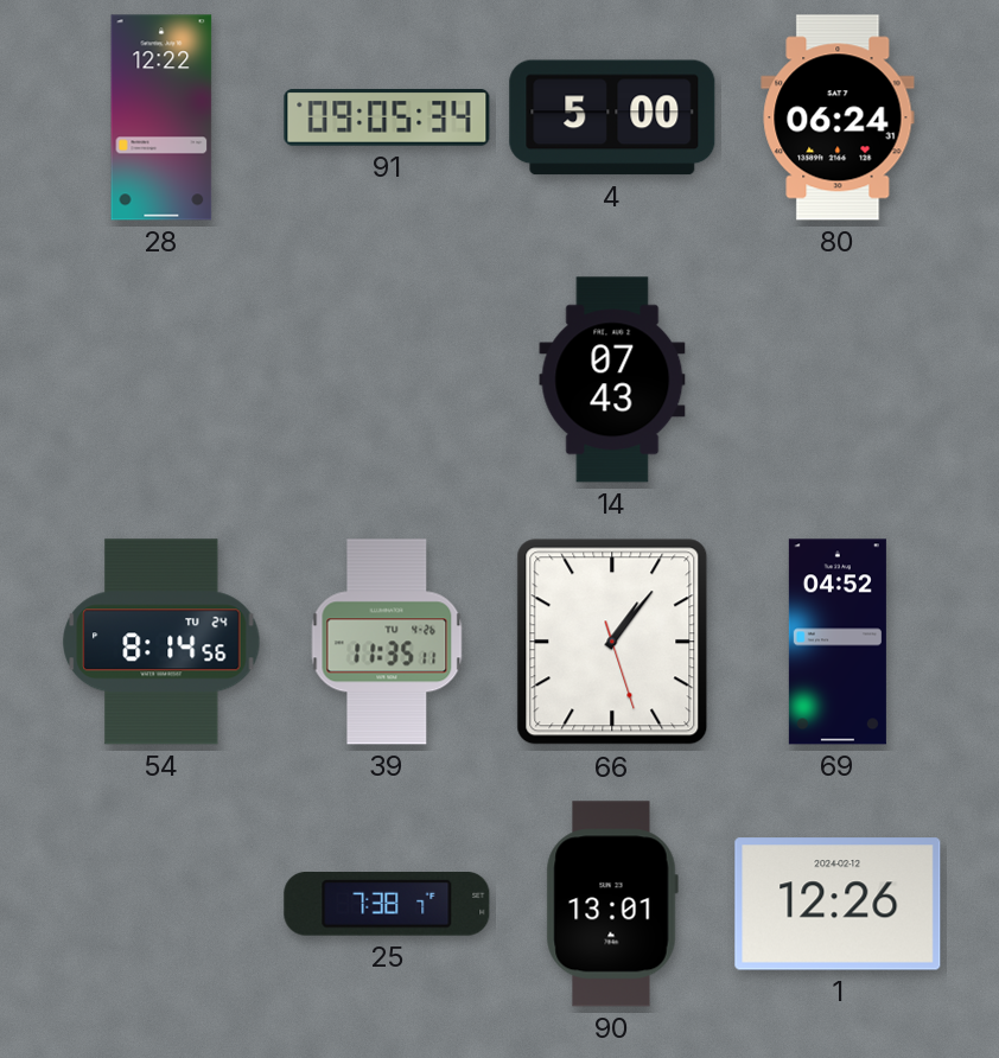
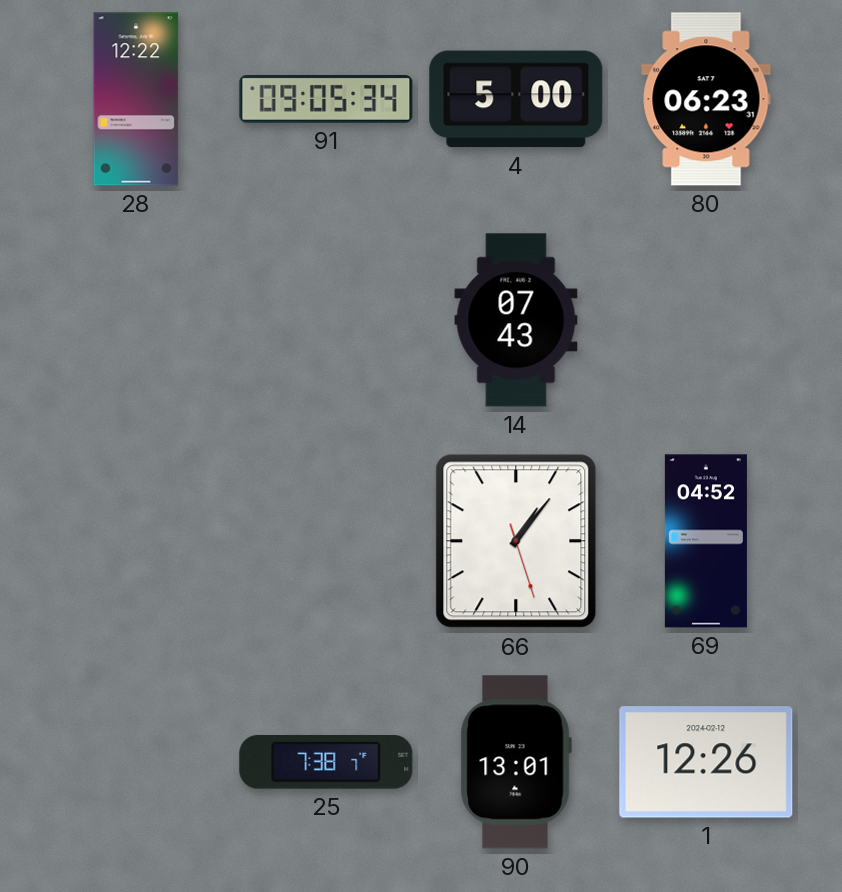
80: 06:24 -> 06:23 (706, 99)
54: 8:14 -> none (161, 642)
39: 11:35 -> none (387, 642)
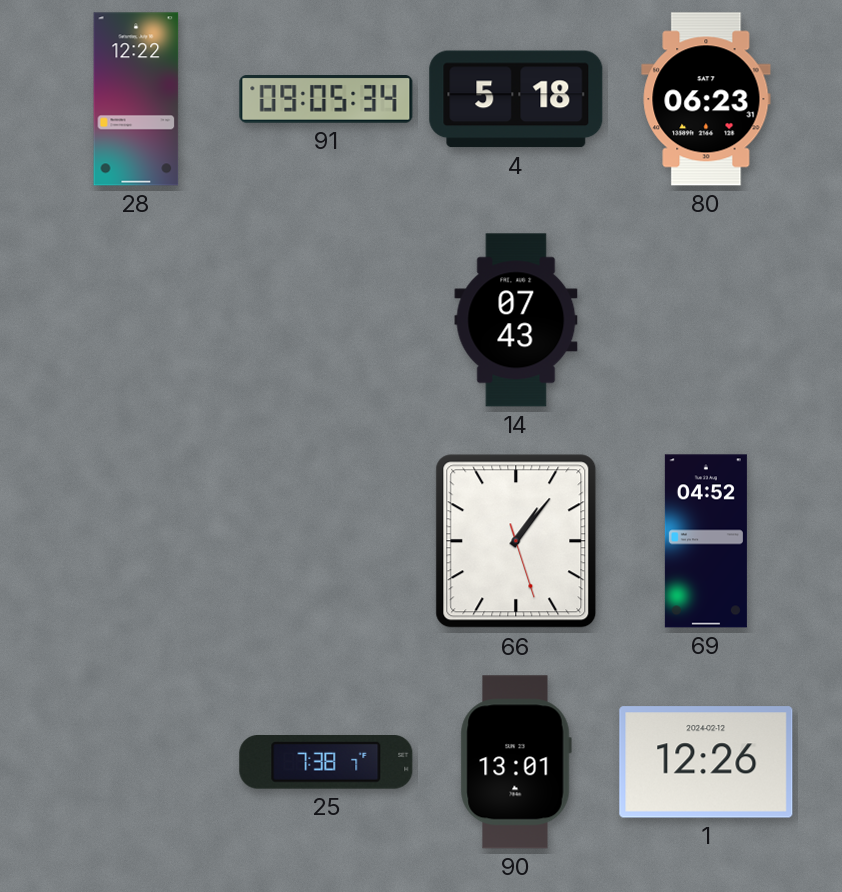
4: 5:00 -> 5:18 (516, 99)
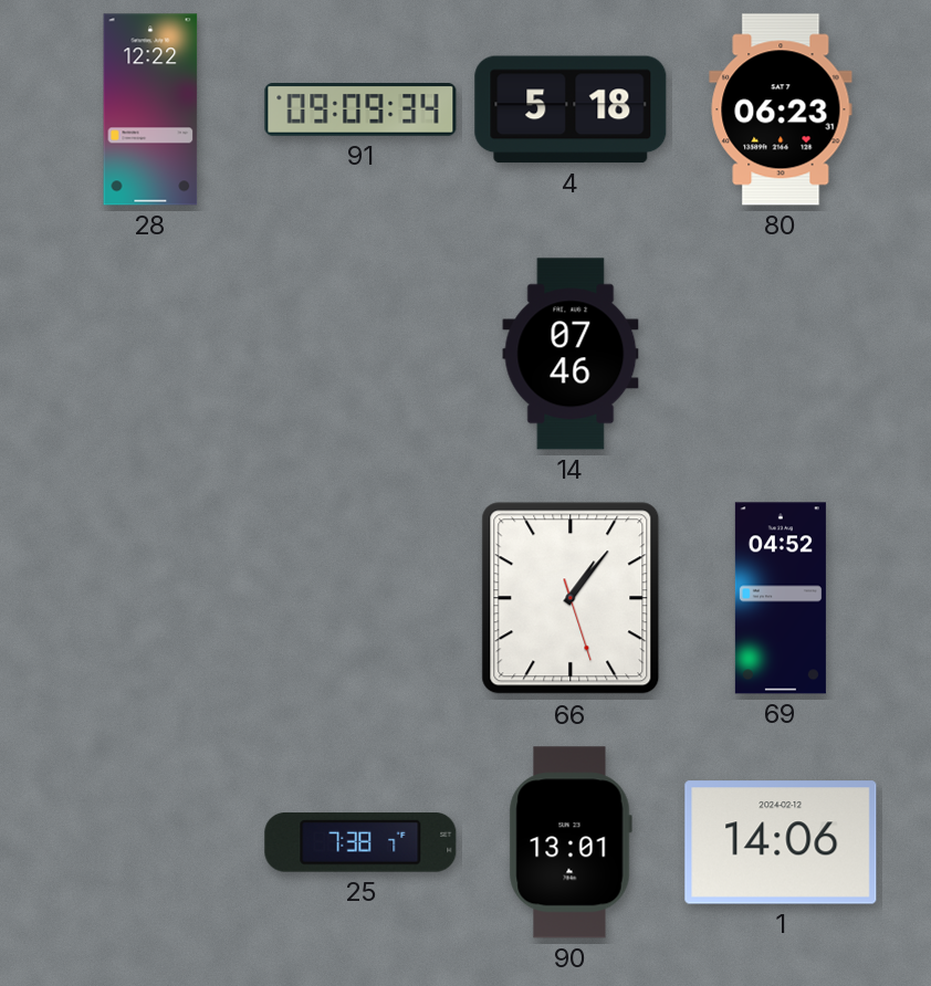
91: 09:05 -> 09:09 (360, 111)
14: 07:43 -> 07:46 (571, 354)
1: 12:26 -> 14:06 (781, 842)
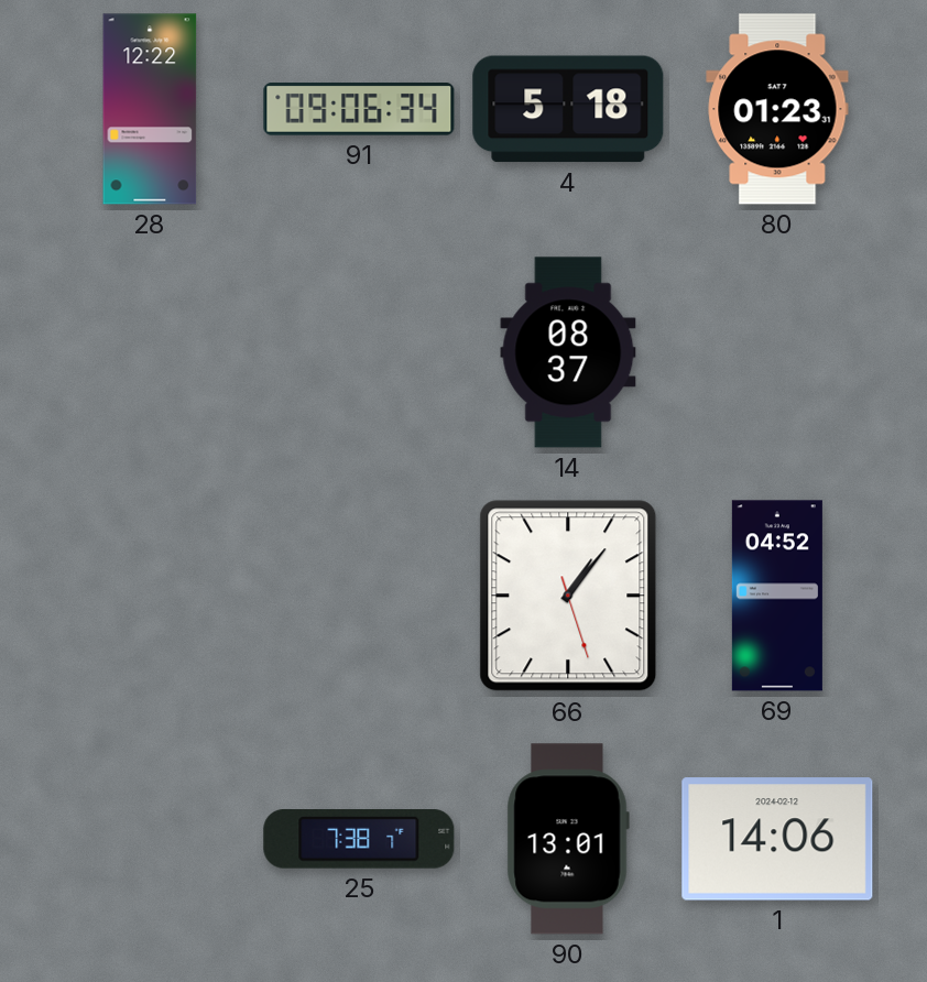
91: 09:09 -> 09:06 (359, 110)
80: 06:23 -> 01:23 (777, 109)
14: 07:46 -> 08:37 (568, 352)
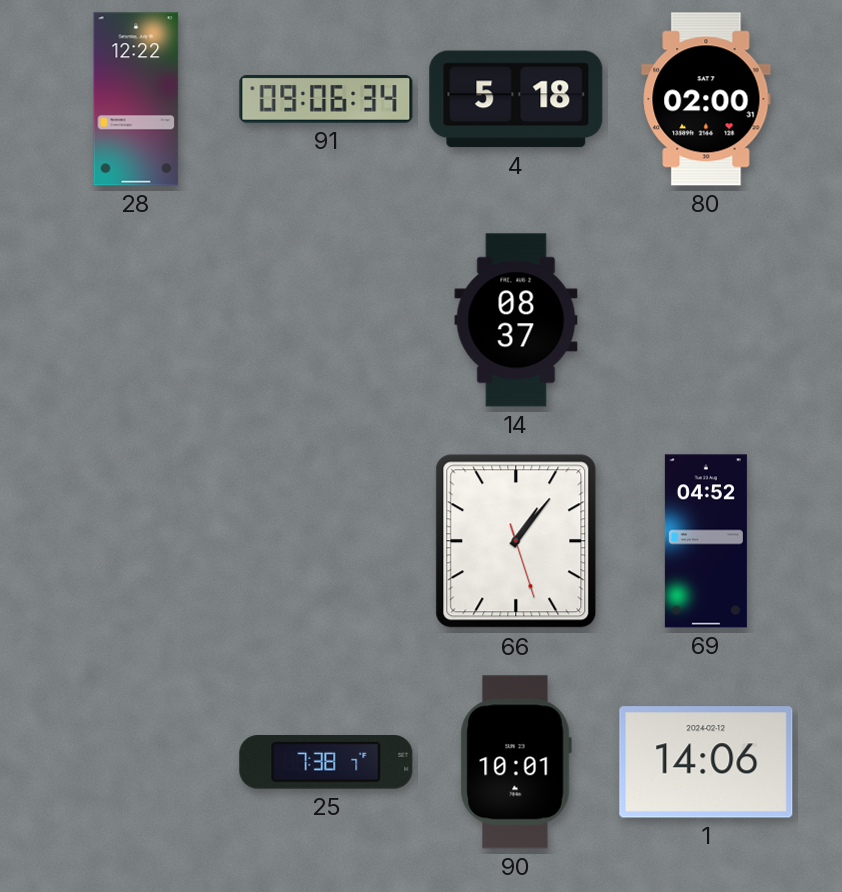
80: 01:23 -> 02:00 (706, 99)
90: 13:01 -> 10:01 (516, 762)
